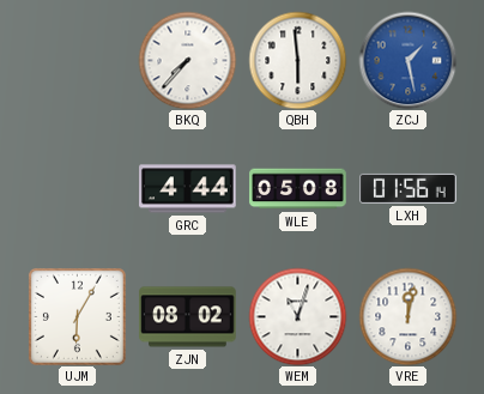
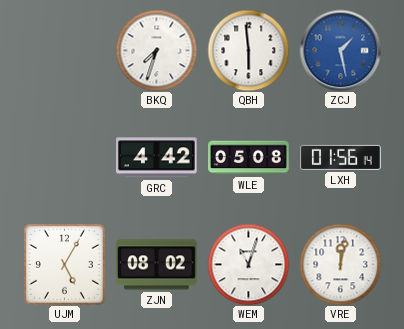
BKQ: 7:37 -> 7:33 (156, 50)
GRC: 4:44 -> 4:42 (157, 158)
UJM: 6:05 -> 5:05 (64, 264)
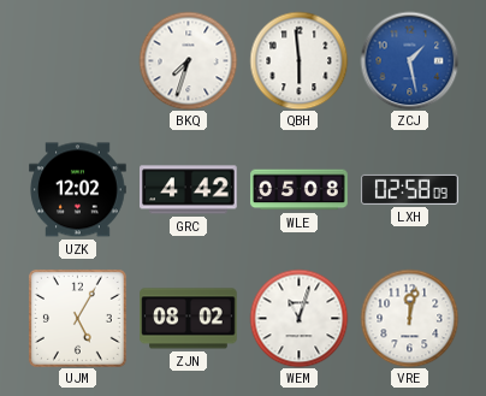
UZK: none -> 12:02 (78, 190)
LXH: 01:56 -> 02:58 (410, 189)
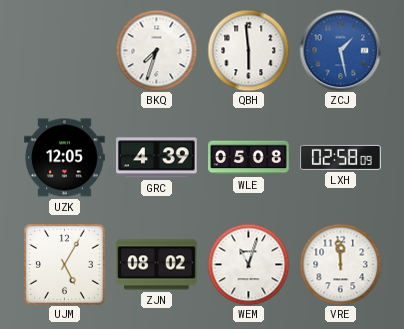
UZK: 12:02 -> 12:05 (65, 158)
GRC: 4:42 -> 4:39 (157, 158)
VRE: 12:02 -> 11:59 (340, 264)
